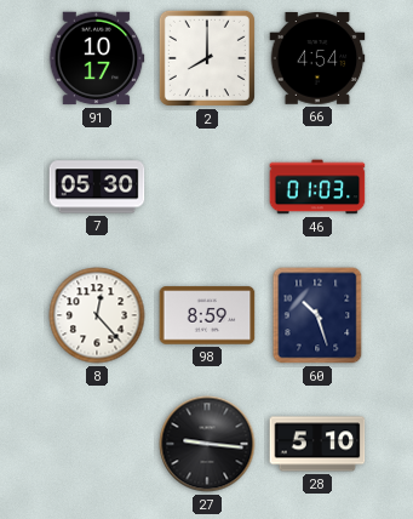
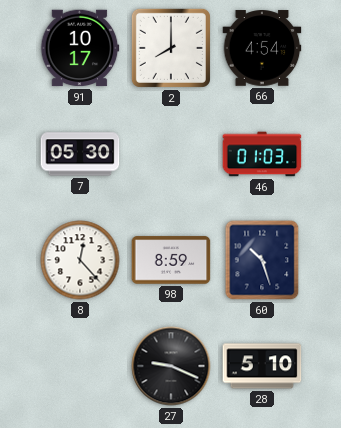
27: 9:16 -> 9:19 (171, 366)
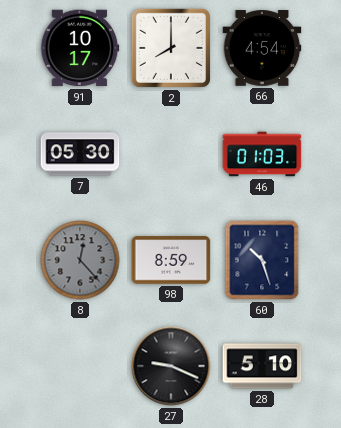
8 dial: white -> grey (80, 260)
